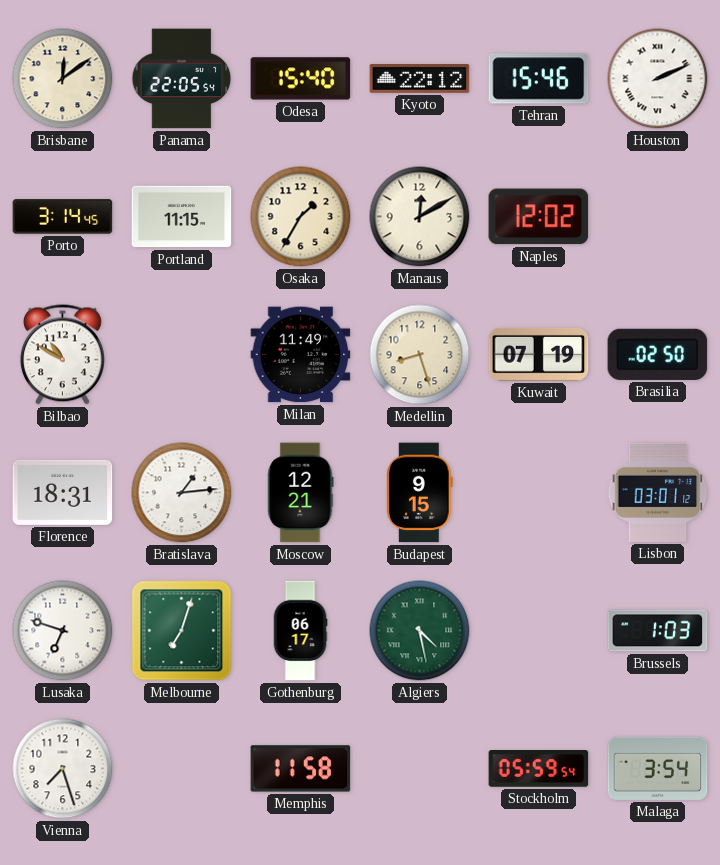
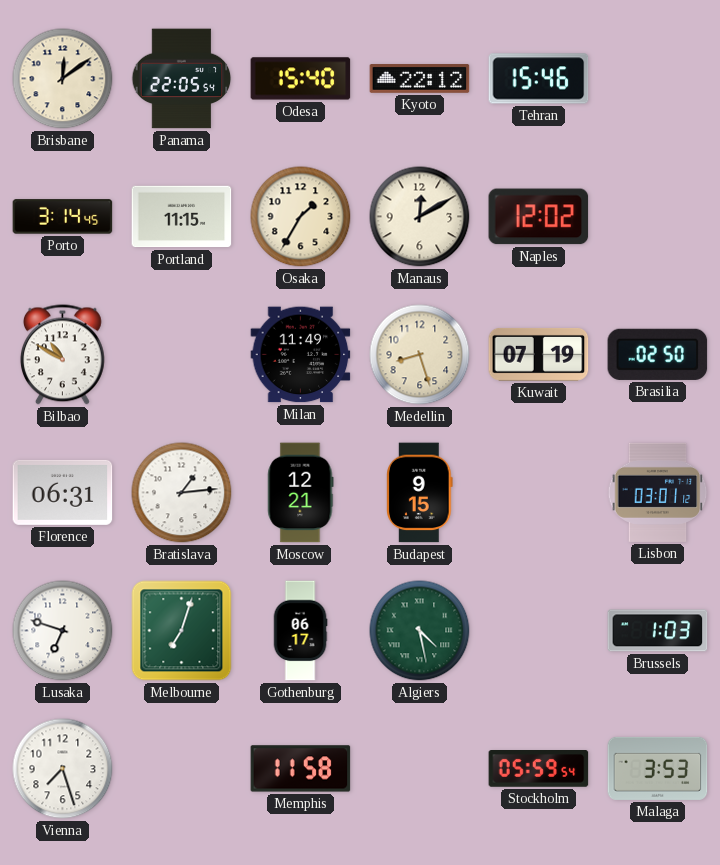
Houston: 2:11 -> none (658, 79)
Florence: 18:31 -> 06:31 (63, 492)
Malaga: 3:54 -> 3:53 (658, 768)
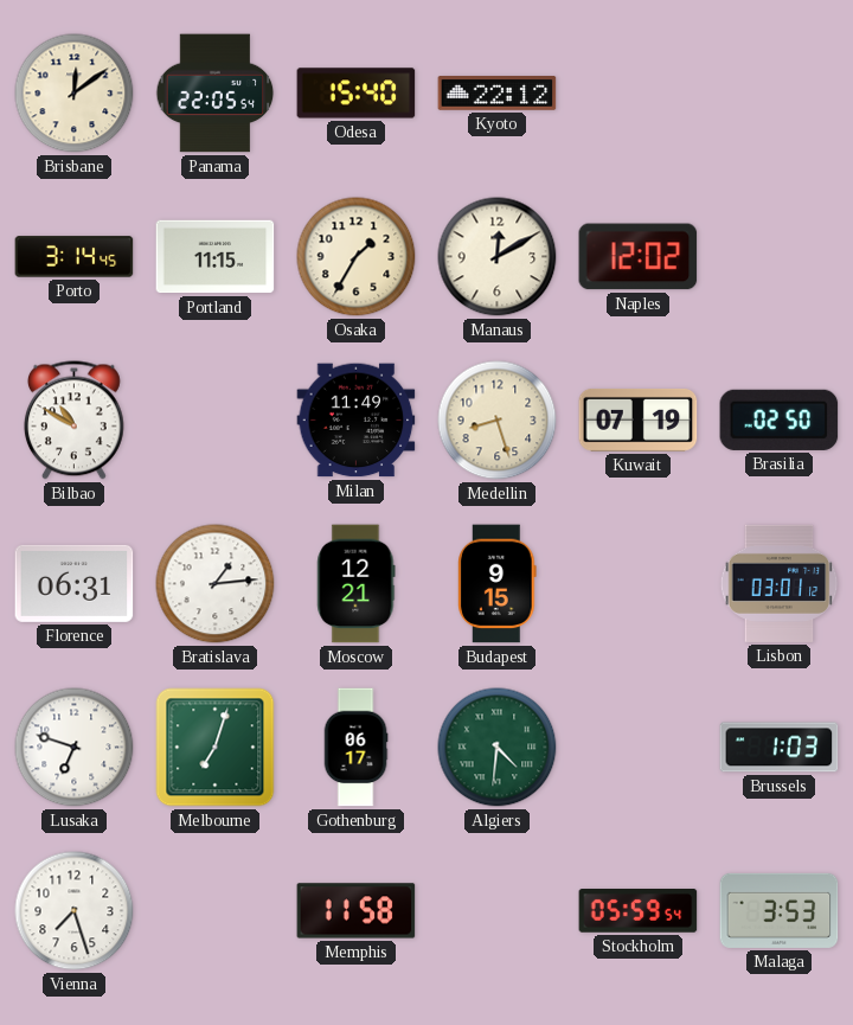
Tehran: 15:46 -> none (539, 79)
Algiers: 4:28 -> 4:31 (498, 748)
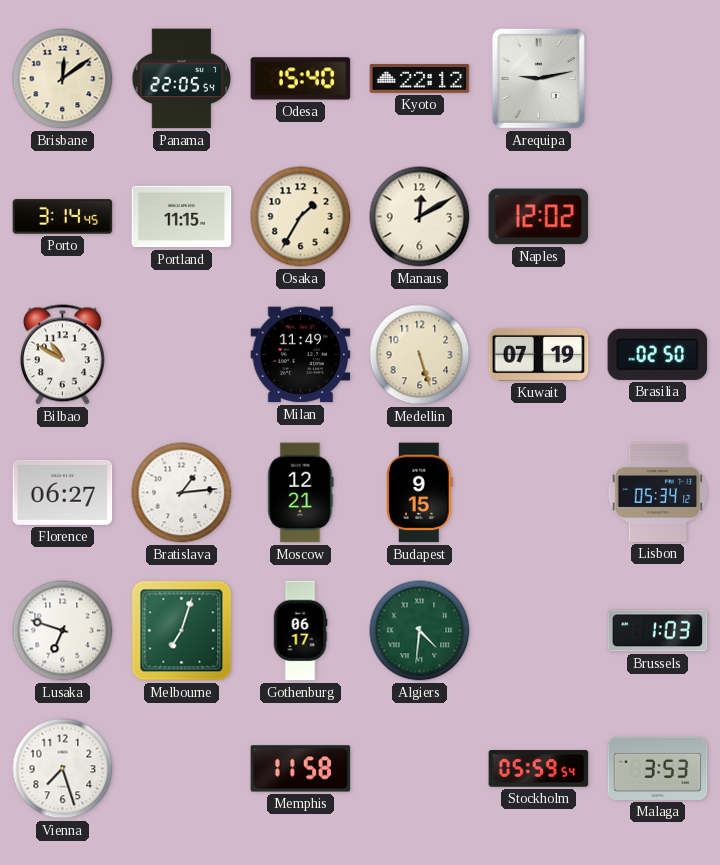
Arequipa: none -> 9:13 (538, 78)
Medellin: 8:27 -> 5:27 (420, 355)
Florence: 06:31 -> 06:27 (63, 492)
Lisbon: 03:01 -> 05:34 (658, 492)
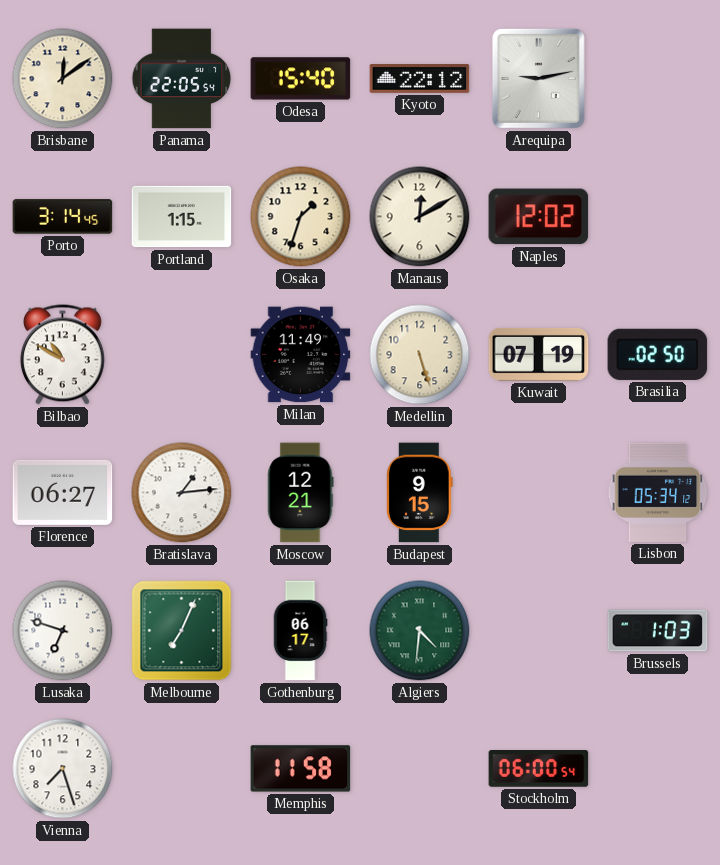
Portland: 11:15 -> 1:15 (182, 217)
Osaka: 1:35 -> 1:33 (301, 217)
Melbourne: 7:03 -> 7:04 (182, 631)
Stockholm: 05:59 -> 06:00 (539, 769)
Malaga: 3:53 -> none (658, 768)
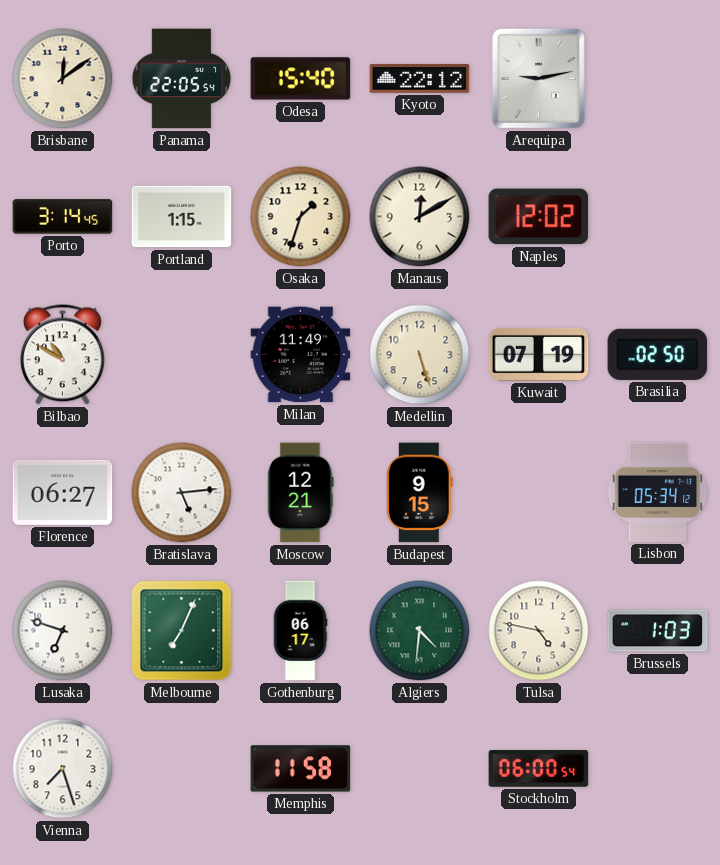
Bratislava: 1:14 -> 5:14 (182, 493)
Tulsa: none -> 4:47 (539, 631)
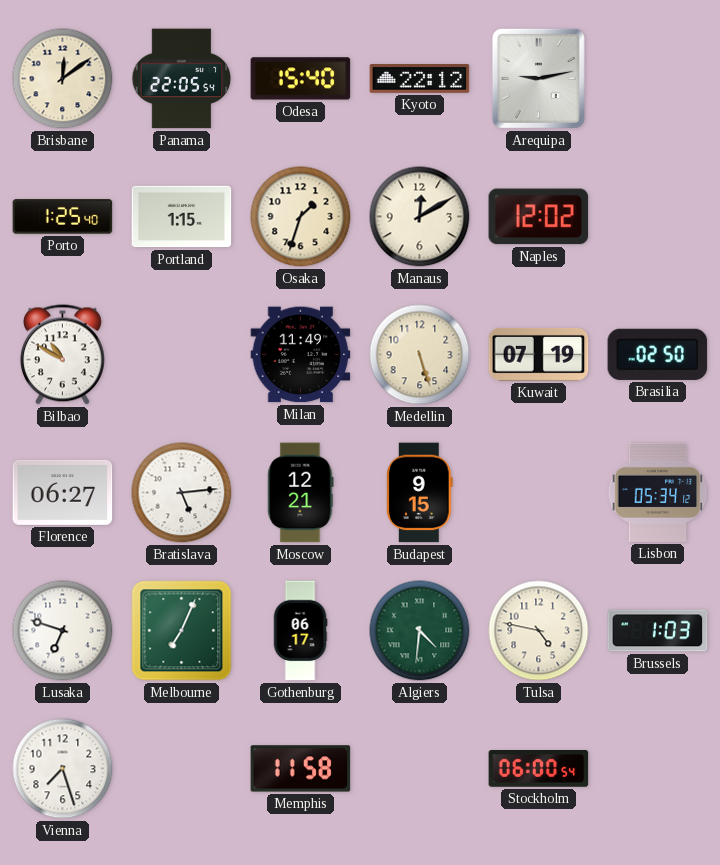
Porto: 3:14 -> 1:25 (63, 217)
